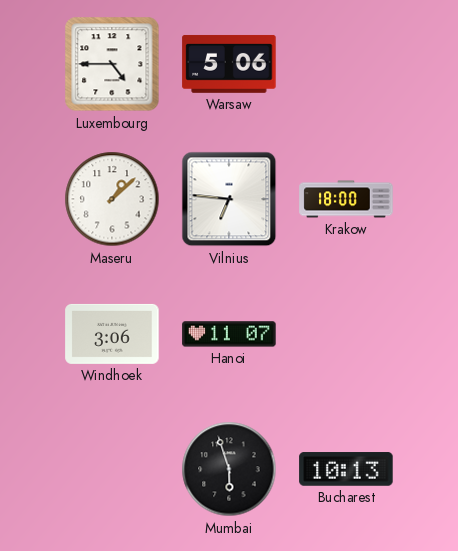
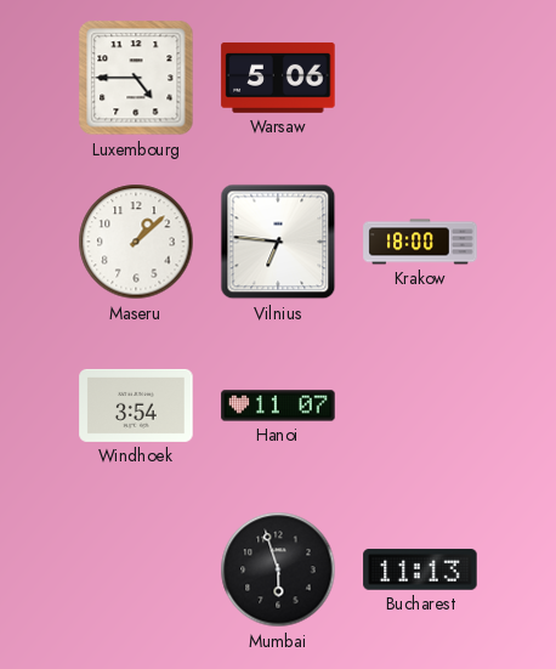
Windhoek: 3:06 -> 3:54 (136, 406)
Bucharest: 10:13 -> 11:13 (420, 569)
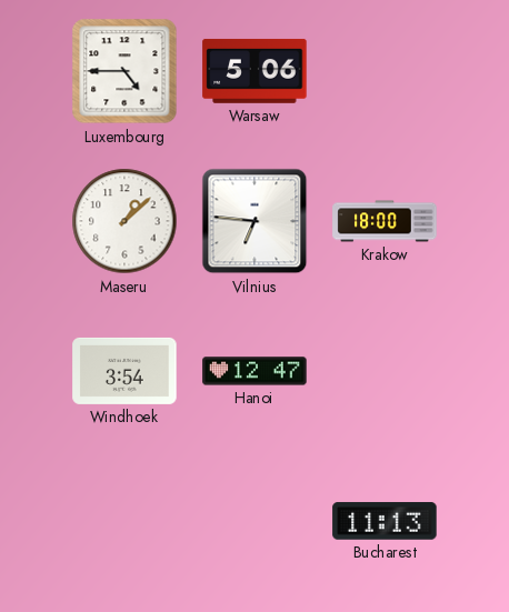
Hanoi: 11:07 -> 12:47 (255, 371)
Mumbai: 5:57 -> none (278, 569)
